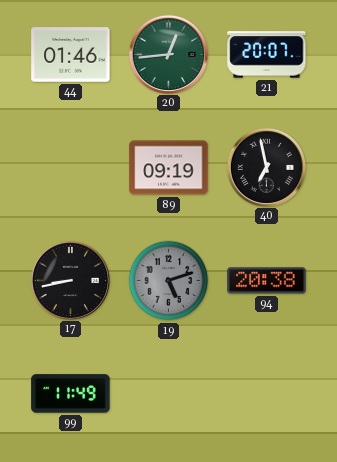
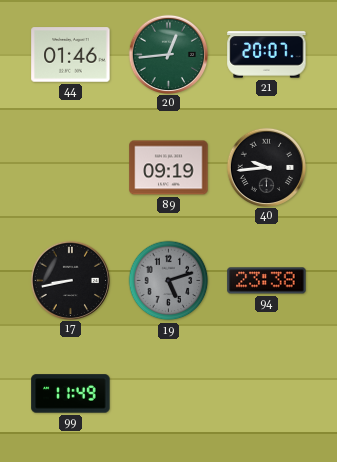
40: 6:58 -> 9:44 (266, 167)
94: 20:38 -> 23:38 (267, 281)
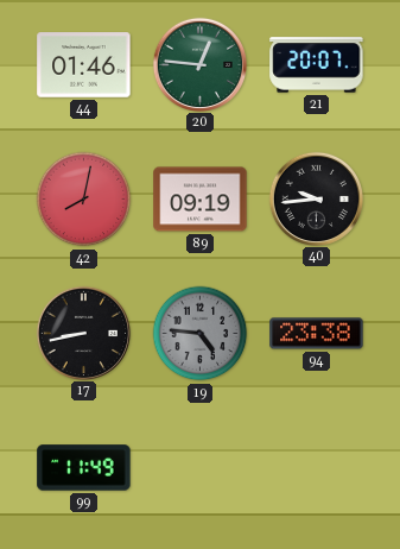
20: 12:44 -> 12:46 (199, 64)
42: none -> 8:02 (84, 200)
19: 5:12 -> 4:46 (201, 334)
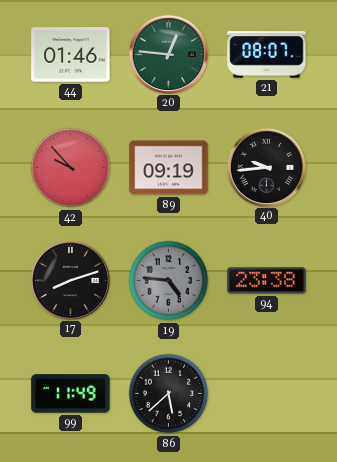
21: 20:07 -> 08:07 (267, 55)
42: 8:02 -> 9:53 (71, 168)
17: 8:43 -> 8:12 (70, 280)
86: none -> 5:38 (169, 394)
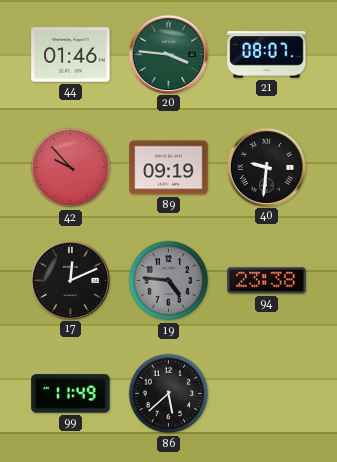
20: 12:46 -> 3:46 (168, 54)
40: 9:44 -> 9:31 (266, 167)
17: 8:12 -> 12:11 (70, 280)
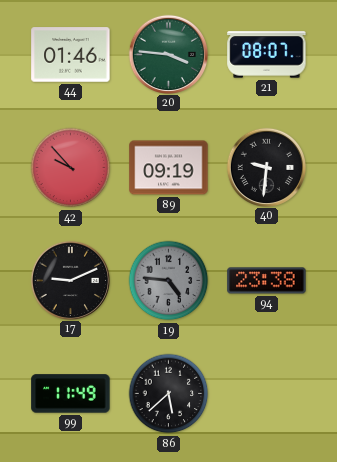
17: 12:11 -> 9:11 (70, 280)
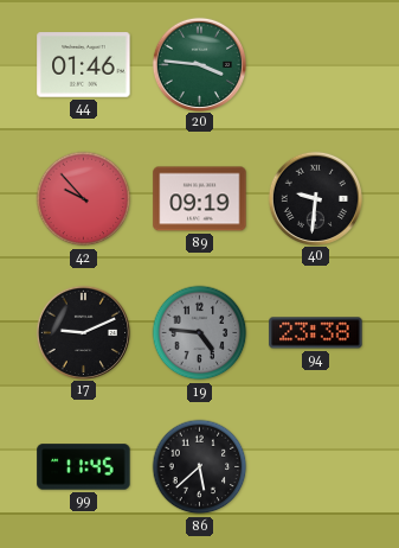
21: 08:07 -> none (267, 55)
99: 11:49 -> 11:45 (84, 467)
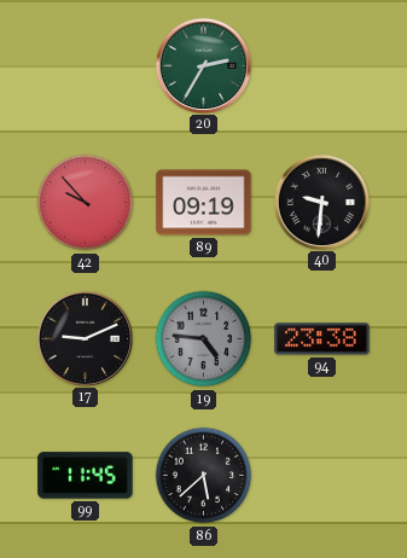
44: 01:46 -> none (84, 65)
20: 3:46 -> 2:35 (203, 65)
